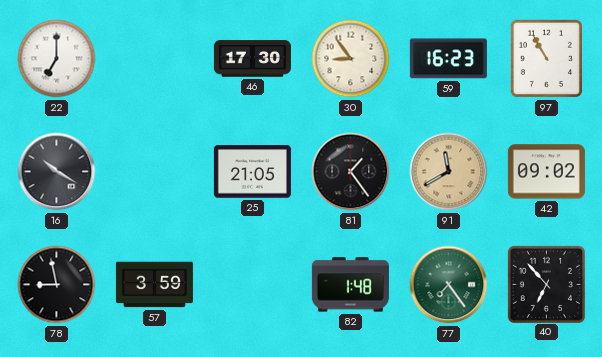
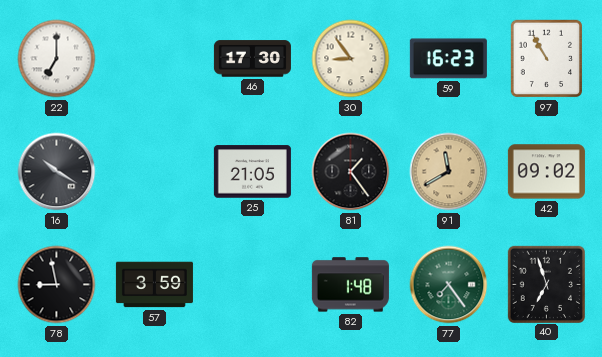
40: 6:53 -> 6:57 (546, 284)
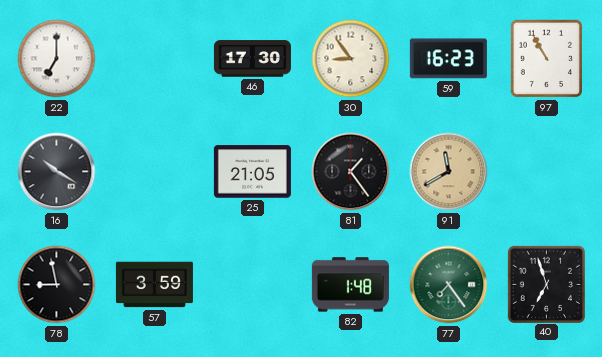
42: 09:02 -> none (546, 172)
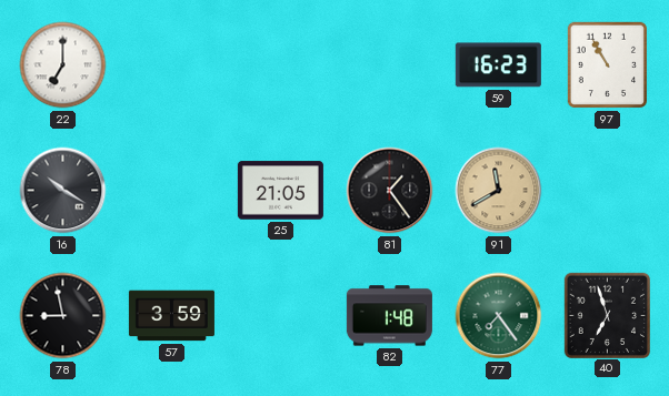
46: 17:30 -> none (252, 59)
30: 8:54 -> none (351, 59)
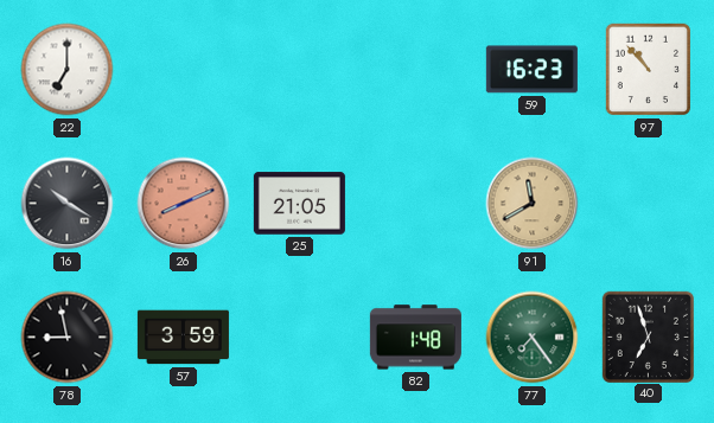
97: 10:55 -> 10:53 (648, 70)
26: none -> 8:11 (184, 204)
81: 1:24 -> none (390, 191)
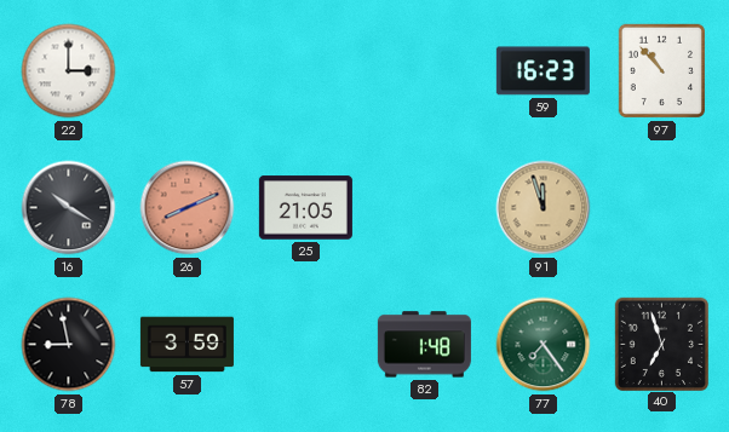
22: 7:00 -> 3:00 (69, 71)
91: 11:40 -> 11:57 (544, 208)
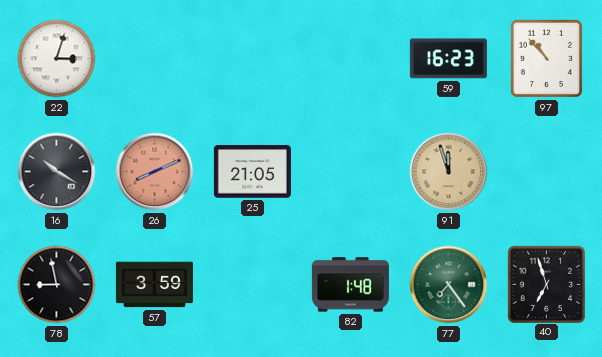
22: 3:00 -> 3:03 (57, 59)
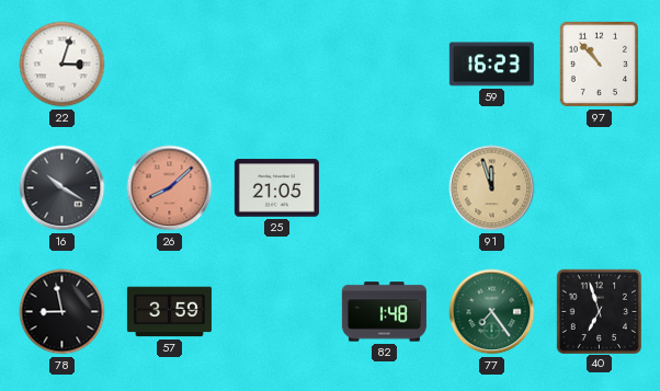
26: 8:11 -> 8:08 (170, 188)
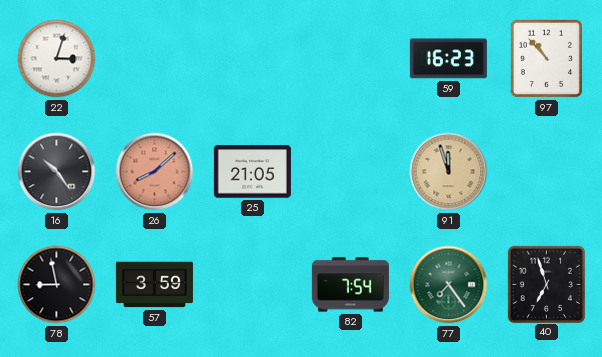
16: 10:20 -> 10:24 (57, 172)
82: 1:48 -> 7:54 (350, 285)
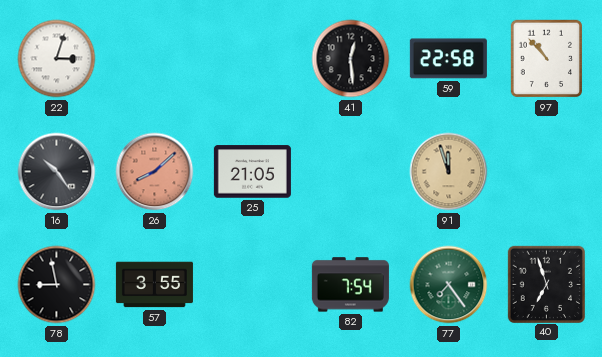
41: none -> 12:29 (351, 59)
59: 16:23 -> 22:58 (448, 59)
57: 3:59 -> 3:55 (154, 285)
